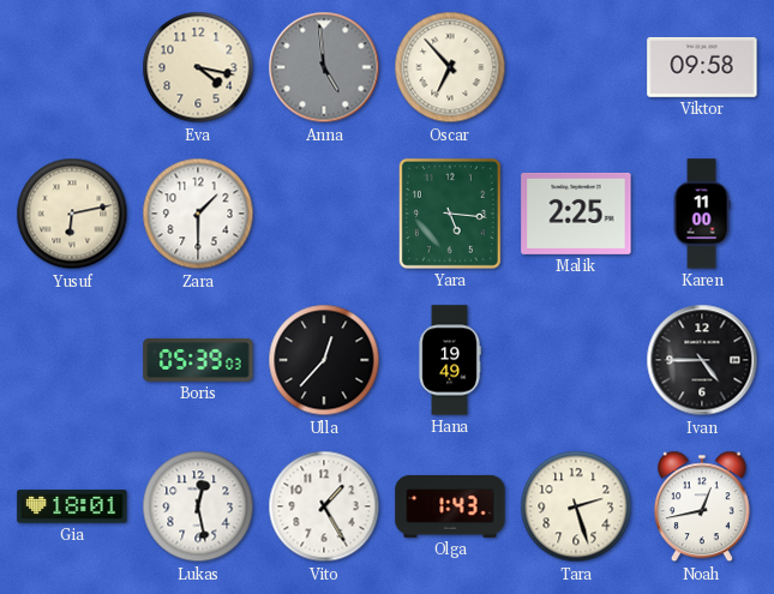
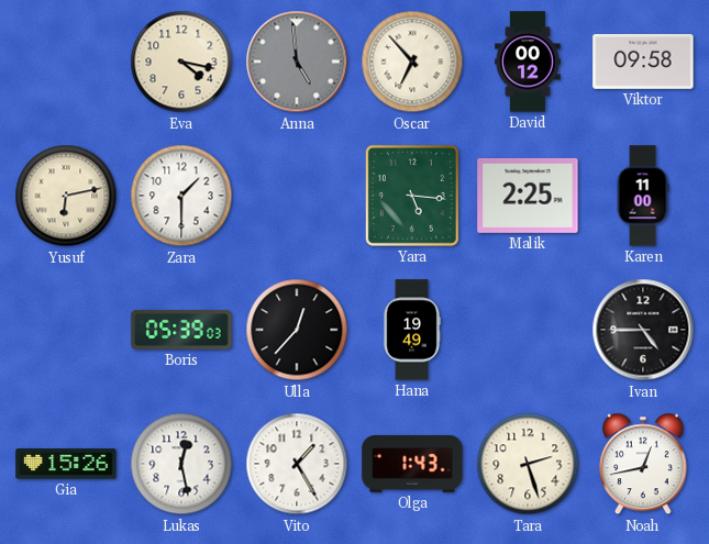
David: none -> 00:12 (528, 62)
Gia: 18:01 -> 15:26 (66, 464)
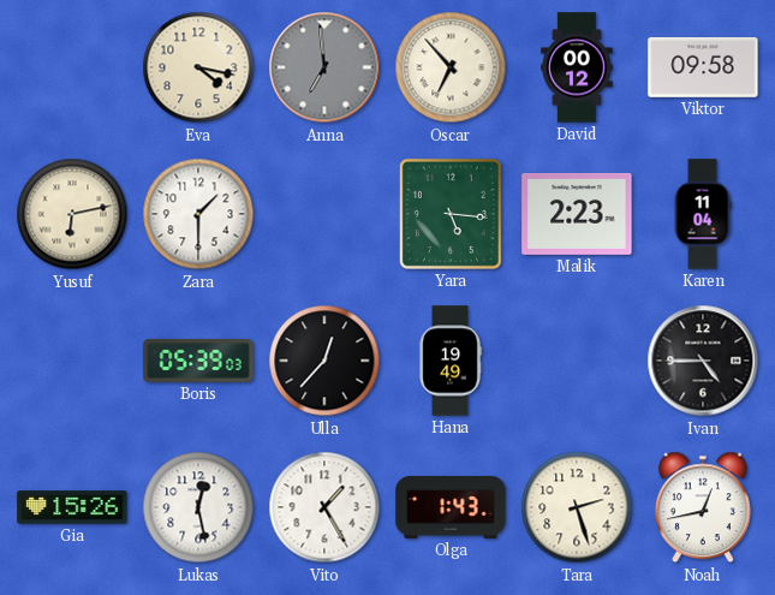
Anna: 4:59 -> 6:59 (324, 67)
Malik: 2:25 -> 2:23 (577, 214)
Karen: 11:00 -> 11:04 (703, 214)
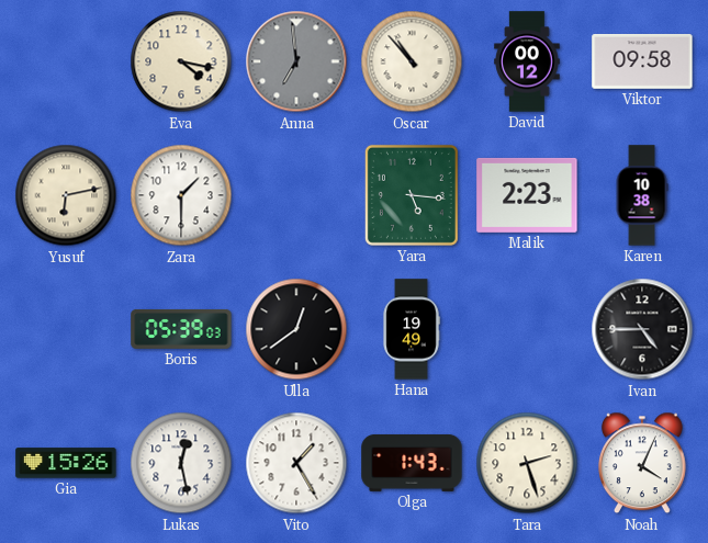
Oscar: 6:53 -> 10:53 (412, 61)
Karen: 11:04 -> 10:38 (642, 195)
Ulla: 12:37 -> 12:39 (296, 329)
Noah: 12:43 -> 4:04 (642, 463)
